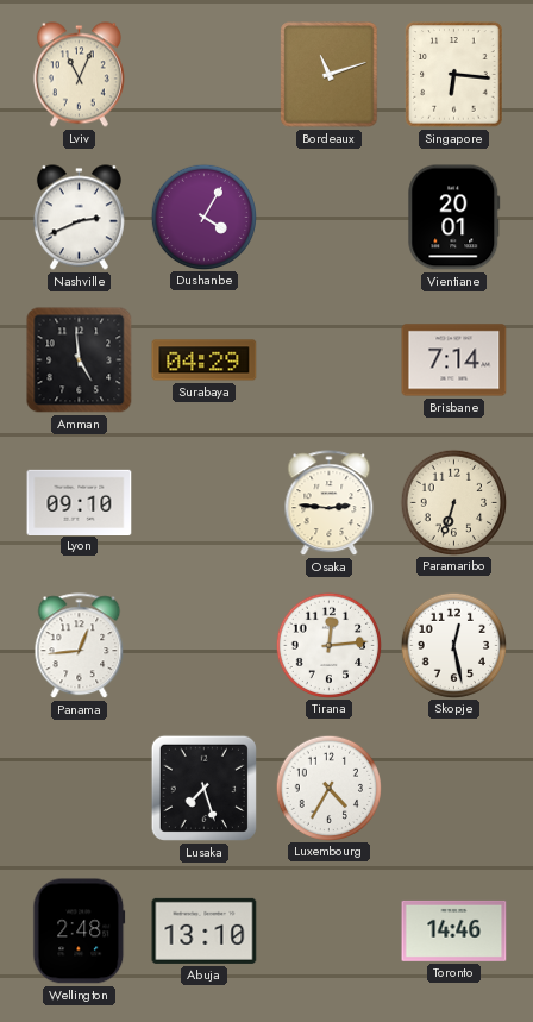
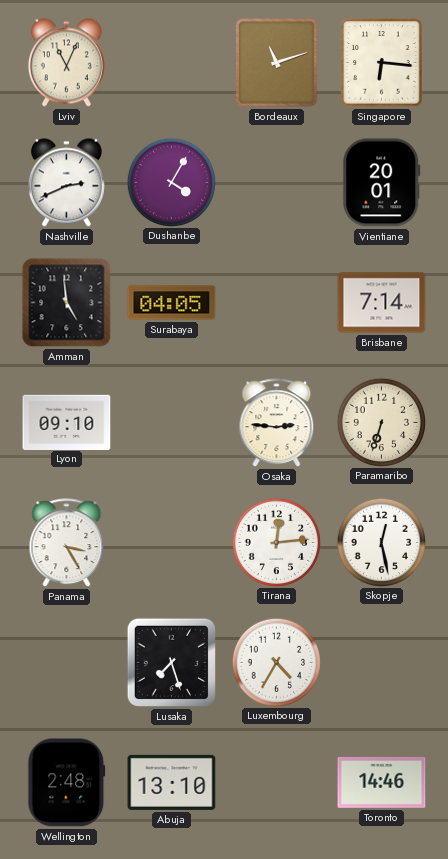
Surabaya: 04:29 -> 04:05 (172, 303)
Panama: 12:44 -> 3:25 (67, 543)
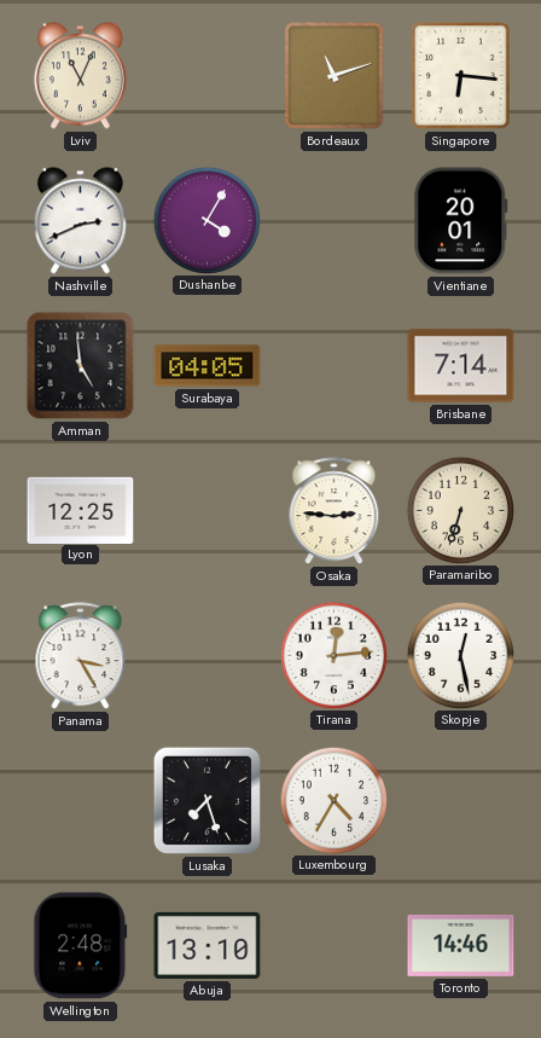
Lyon: 09:10 -> 12:25 (81, 510)
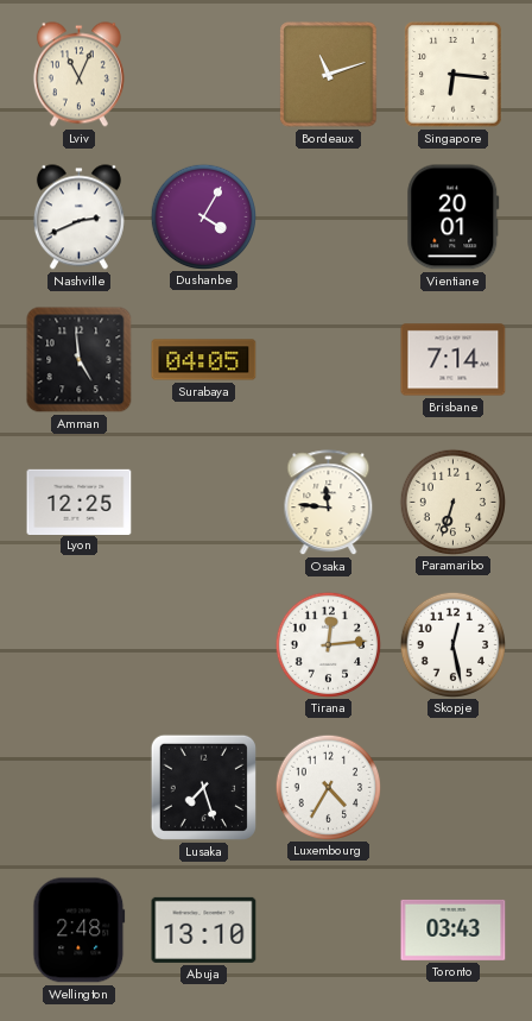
Osaka: 2:46 -> 11:46 (329, 503)
Panama: 3:25 -> none (81, 656)
Toronto: 14:46 -> 03:43 (454, 929)
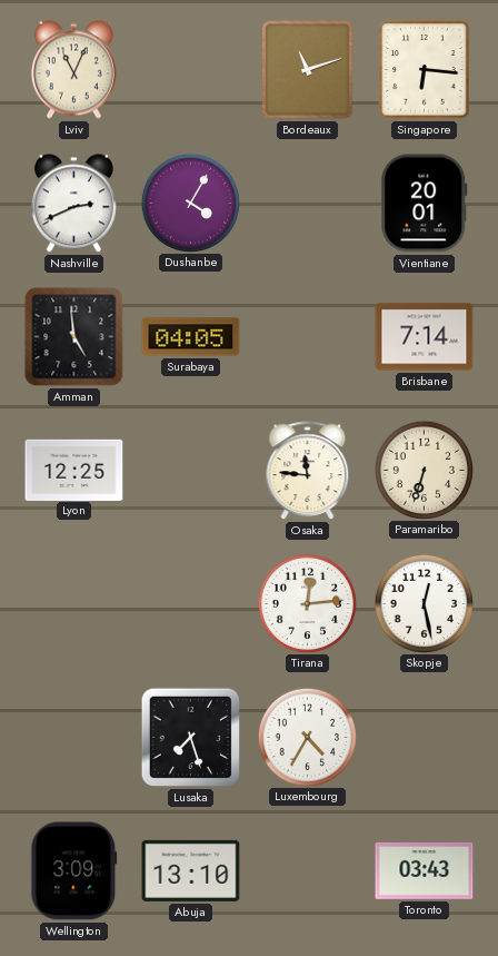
Wellington: 2:48 -> 3:09 (74, 871)
